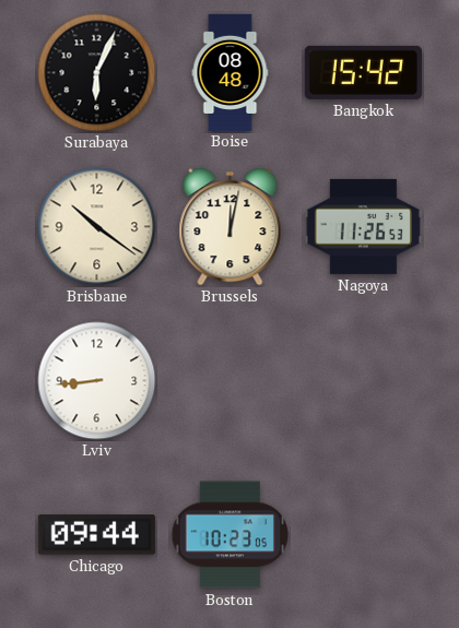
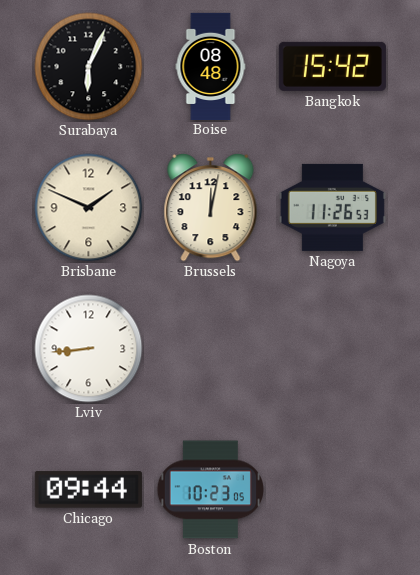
Brisbane: 10:21 -> 1:49 (89, 208)
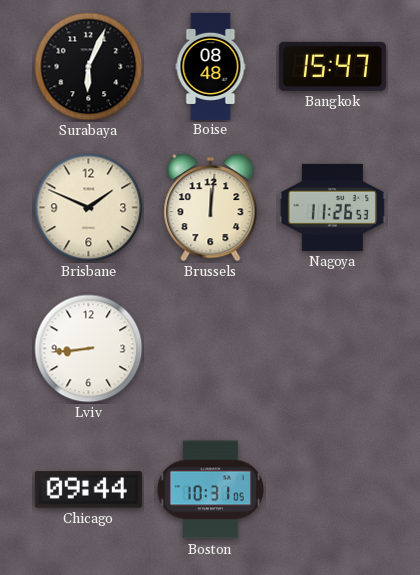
Bangkok: 15:42 -> 15:47 (332, 66)
Brussels: 12:02 -> 12:01 (211, 208)
Boston: 10:23 -> 10:31 (210, 490)
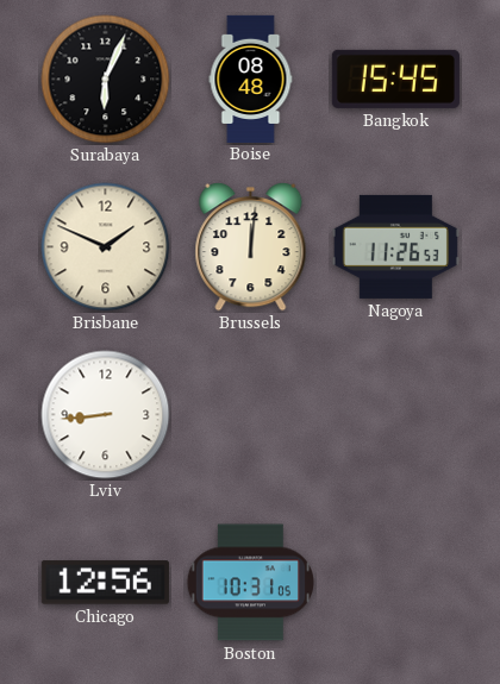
Bangkok: 15:47 -> 15:45 (395, 79)
Chicago: 09:44 -> 12:56 (105, 583)
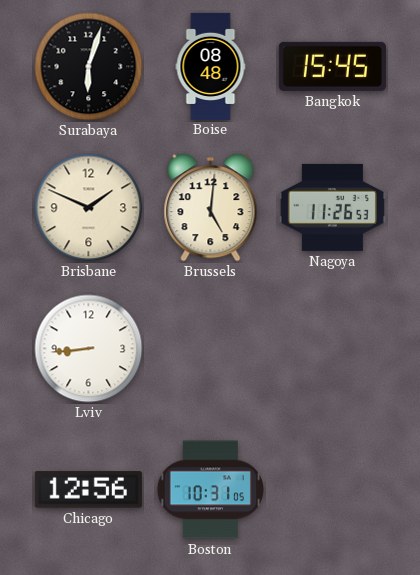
Surabaya: 6:04 -> 6:03 (89, 67)
Brussels: 12:01 -> 5:01 (211, 208)
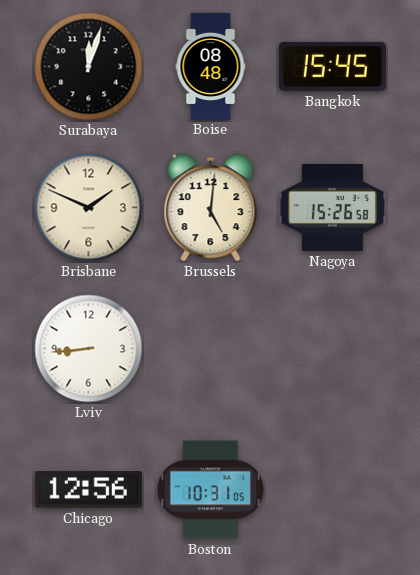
Surabaya: 6:03 -> 12:03 (89, 67)
Nagoya: 11:26 -> 15:26 (332, 207)
